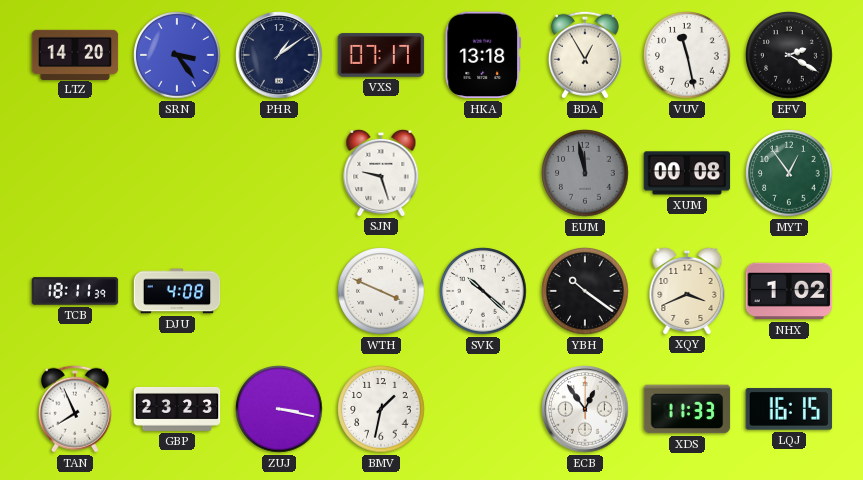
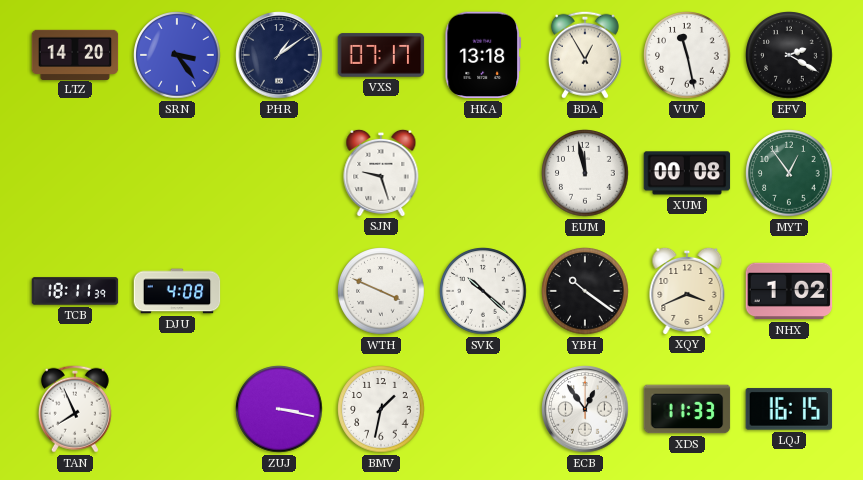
EUM dial: grey -> white (585, 173)
GBP: 23:23 -> none (177, 409)
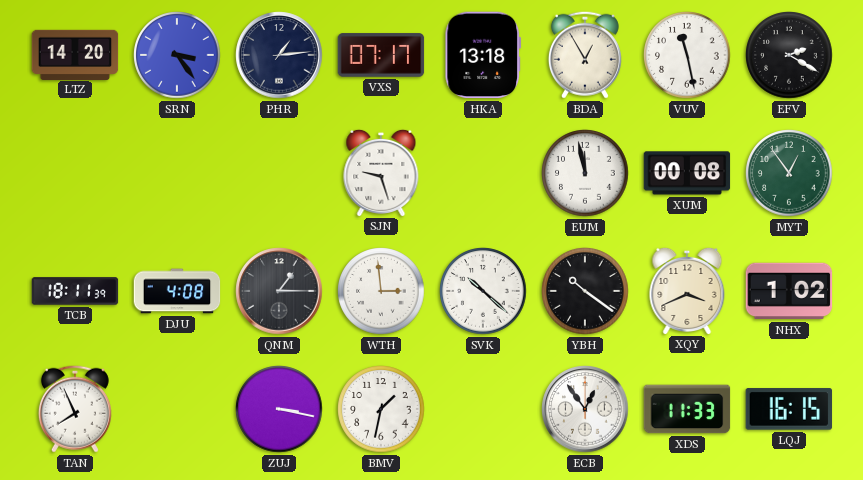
PHR: 1:09 -> 1:14 (279, 55)
QNM: none -> 1:15 (279, 291)
WTH: 3:49 -> 2:59 (381, 291)
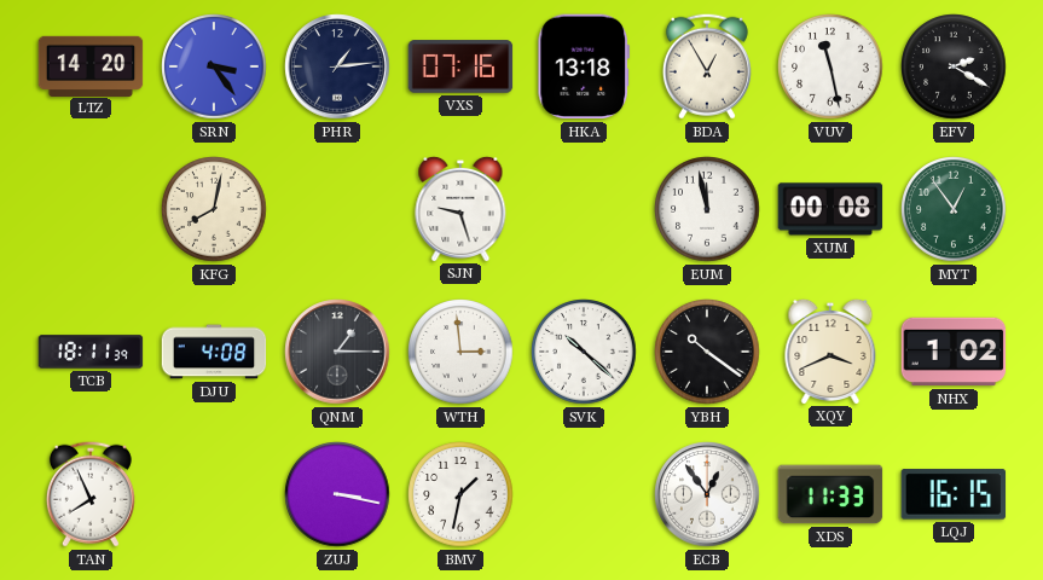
VXS: 07:17 -> 07:16 (460, 66)
KFG: none -> 8:02 (214, 209)
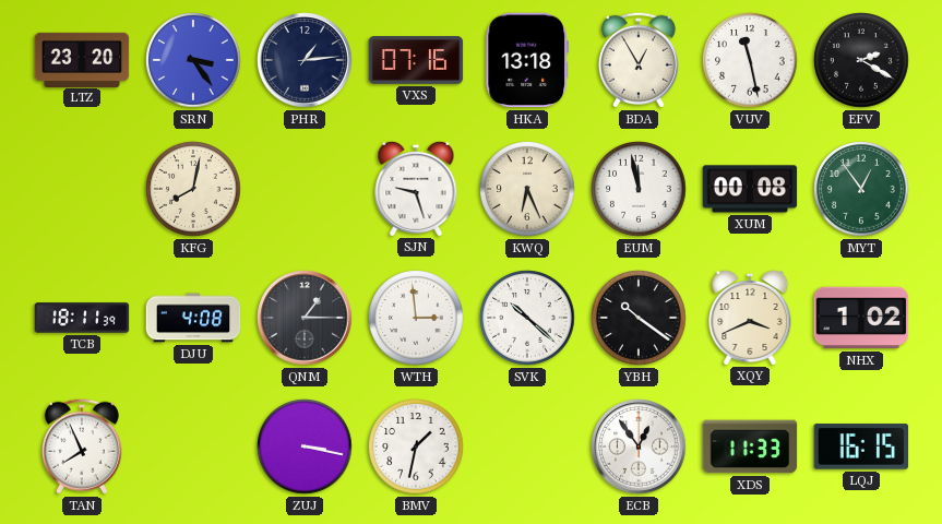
LTZ: 14:20 -> 23:20 (82, 59)
KWQ: none -> 6:26 (527, 189)
